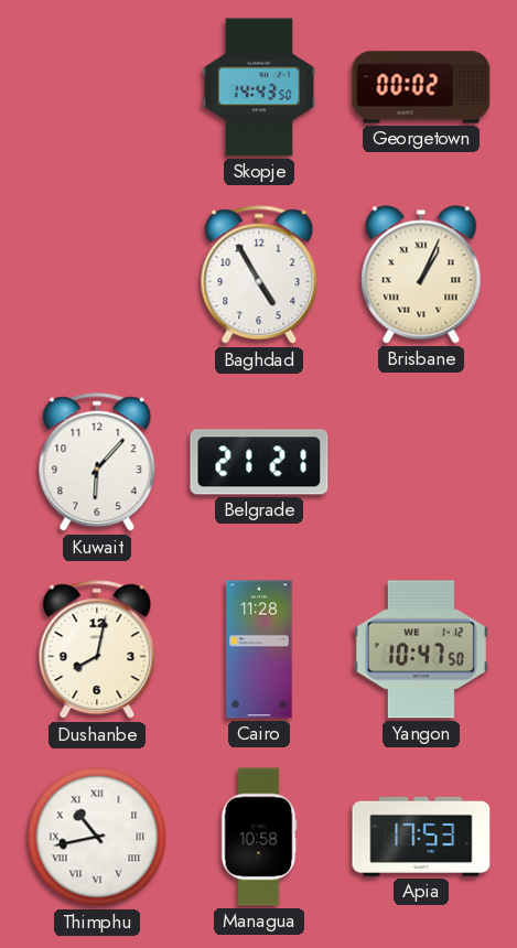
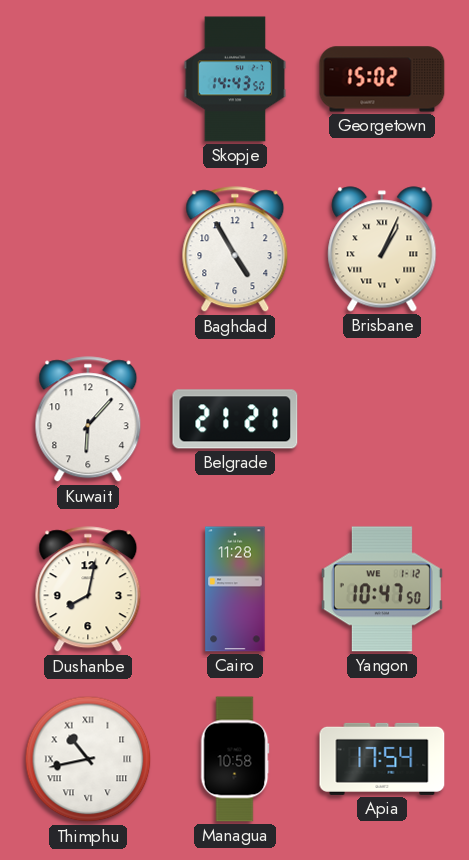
Georgetown: 00:02 -> 15:02 (382, 79)
Apia: 17:53 -> 17:54 (382, 759)
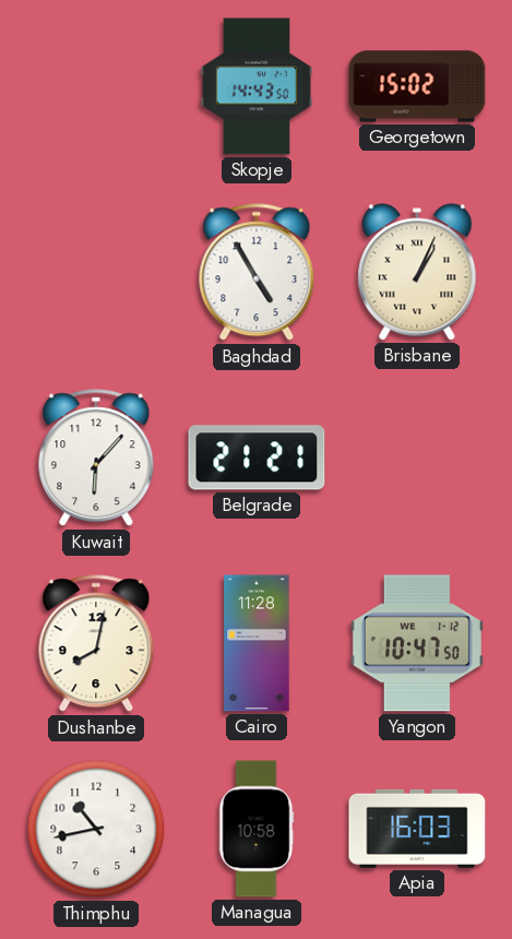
Thimphu numerals: Roman -> Arabic (96, 829)
Apia: 17:54 -> 16:03 (417, 829)
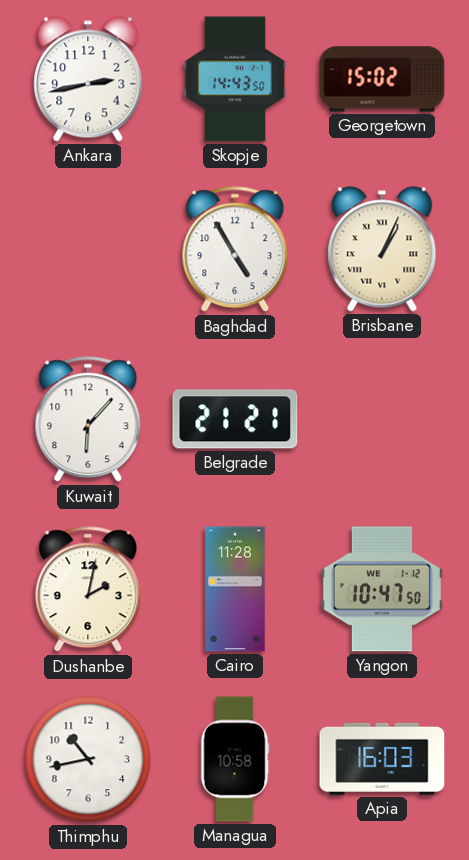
Ankara: none -> 2:43 (88, 79)
Dushanbe: 8:02 -> 2:02 (88, 590)
